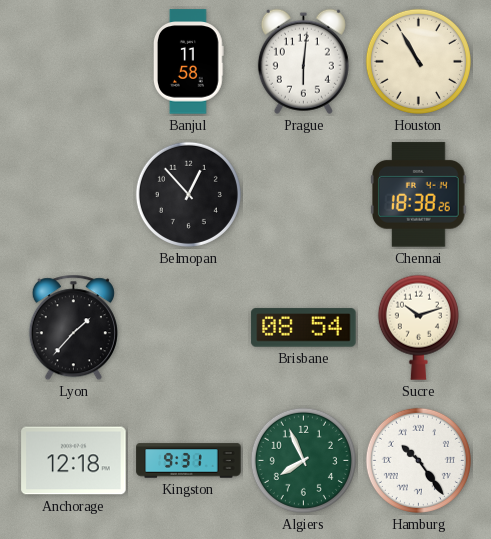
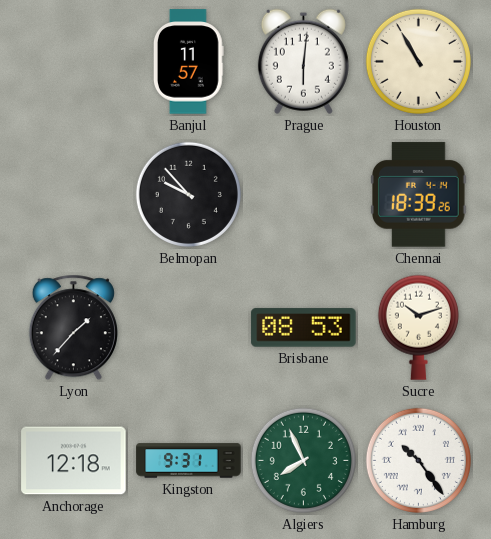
Banjul: 11:58 -> 11:57 (188, 62)
Belmopan: 12:53 -> 9:53 (188, 194)
Chennai: 18:38 -> 18:39 (419, 195)
Brisbane: 08:54 -> 08:53 (304, 328)
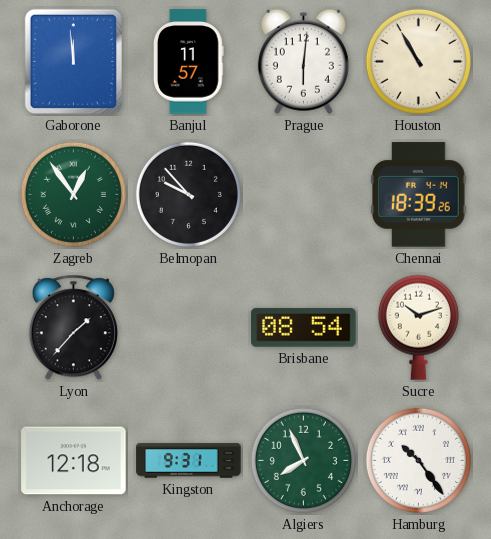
Gaborone: none -> 11:59 (73, 61)
Zagreb: none -> 12:54 (73, 194)
Brisbane: 08:53 -> 08:54 (304, 328)
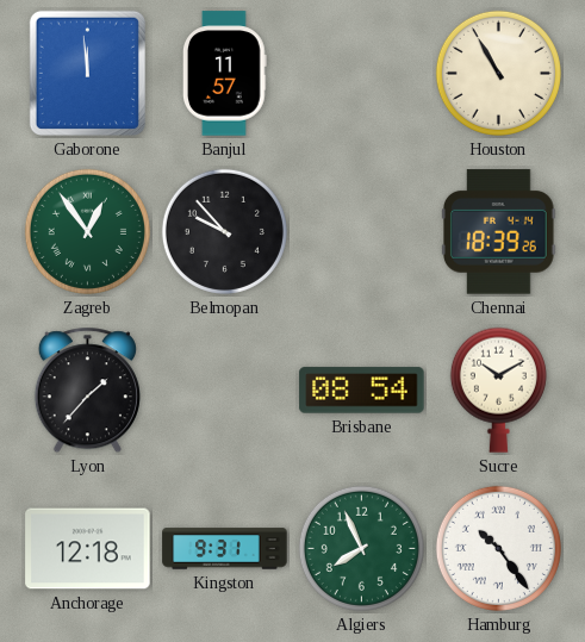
Prague: 6:01 -> none (303, 61)
Sucre: 10:12 -> 10:10 (498, 389)
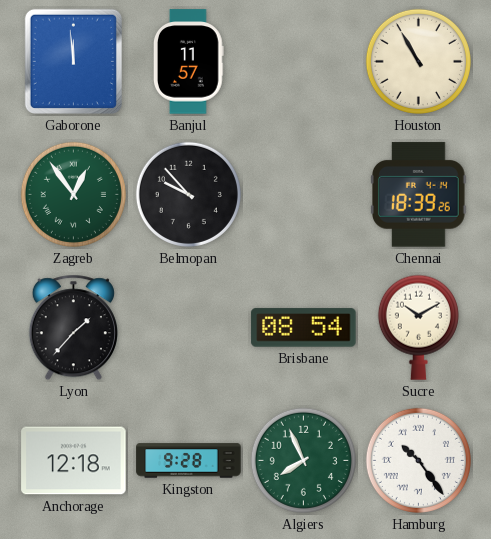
Kingston: 9:31 -> 9:28 (189, 461)
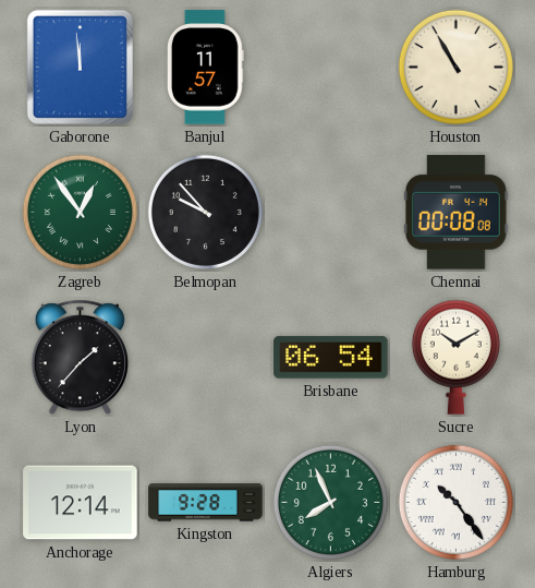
Chennai: 18:39 -> 00:08 (457, 213)
Brisbane: 08:54 -> 06:54 (331, 358)
Anchorage: 12:18 -> 12:14 (81, 503)
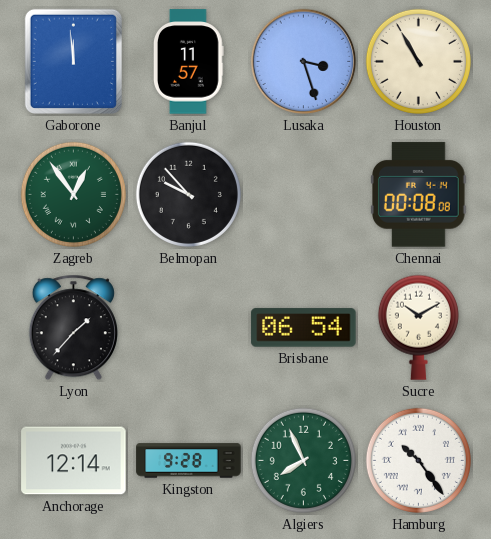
Lusaka: none -> 3:27 (304, 62)
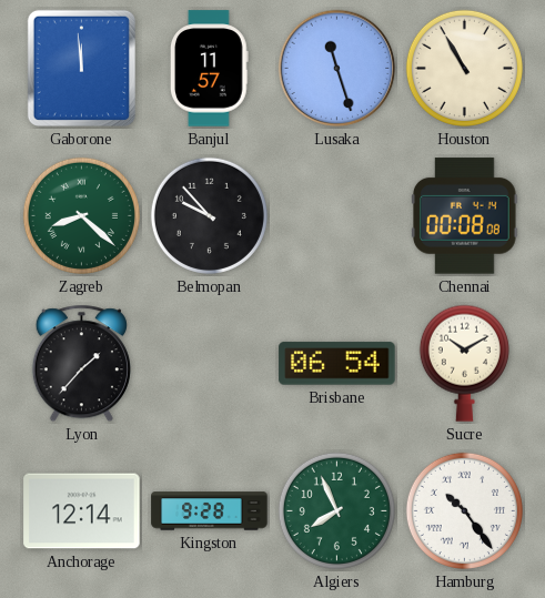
Lusaka: 3:27 -> 11:27 (337, 69)
Zagreb: 12:54 -> 8:22 (81, 215)
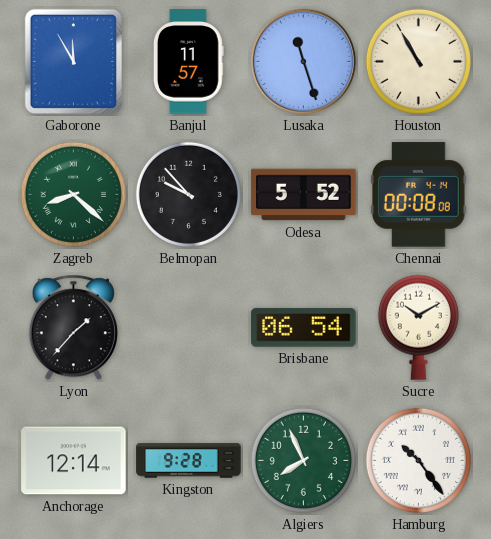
Gaborone: 11:59 -> 11:55 (73, 61)
Odesa: none -> 5:52 (304, 195)
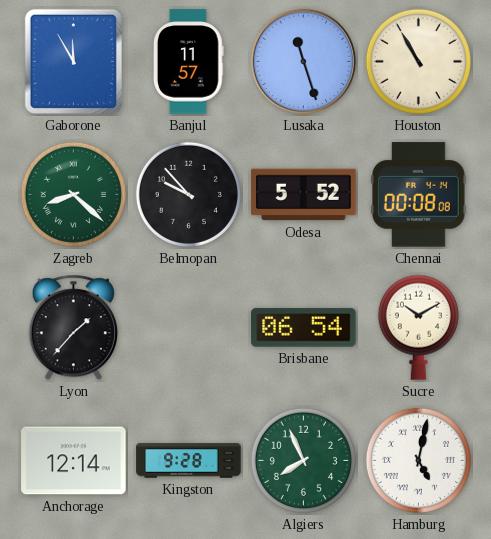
Hamburg: 10:24 -> 5:02 (418, 460)
